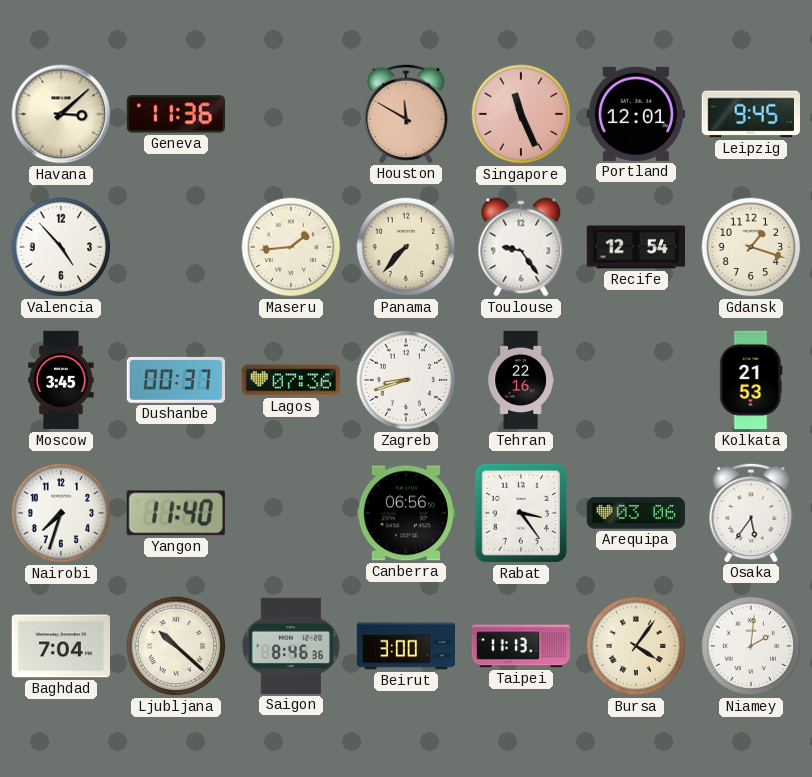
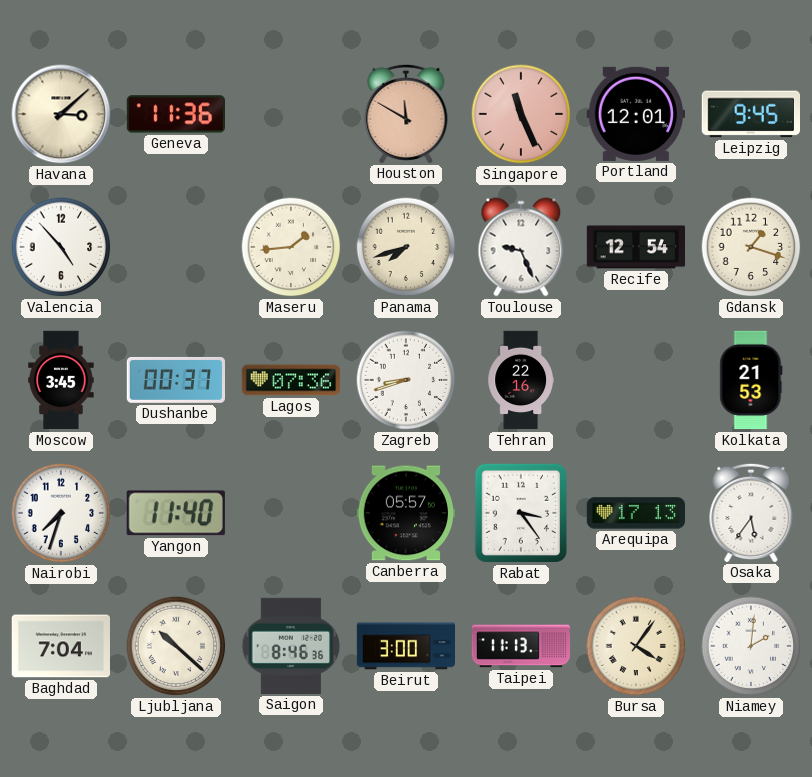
Panama: 7:37 -> 7:42 (406, 247)
Toulouse: 9:24 -> 9:26 (521, 247)
Canberra: 06:56 -> 05:57 (405, 513)
Arequipa: 03:06 -> 17:13 (636, 513)
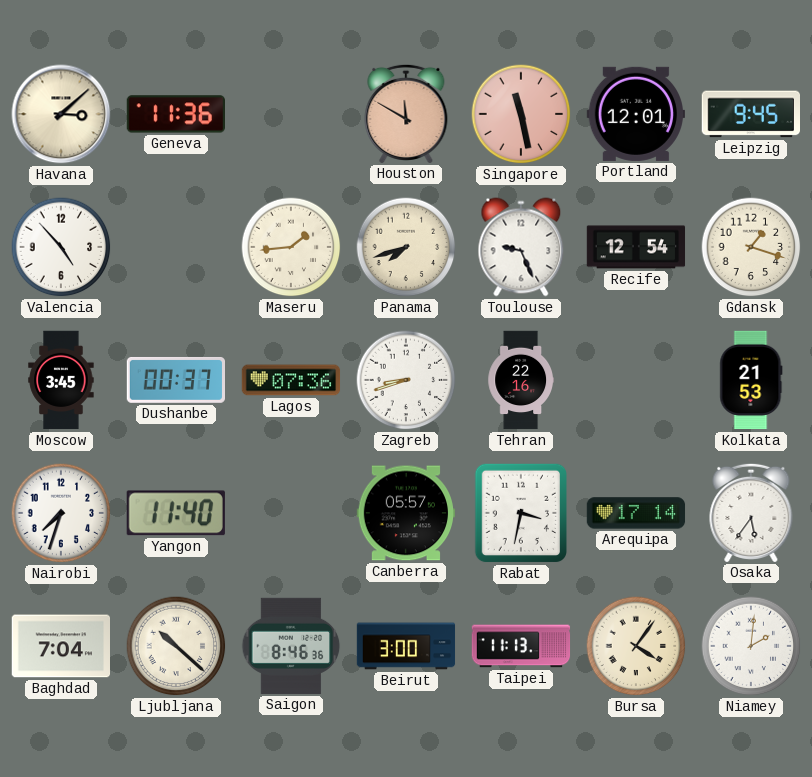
Singapore: 11:26 -> 11:28 (521, 114)
Rabat: 3:24 -> 3:32 (521, 513)
Arequipa: 17:13 -> 17:14 (636, 513)
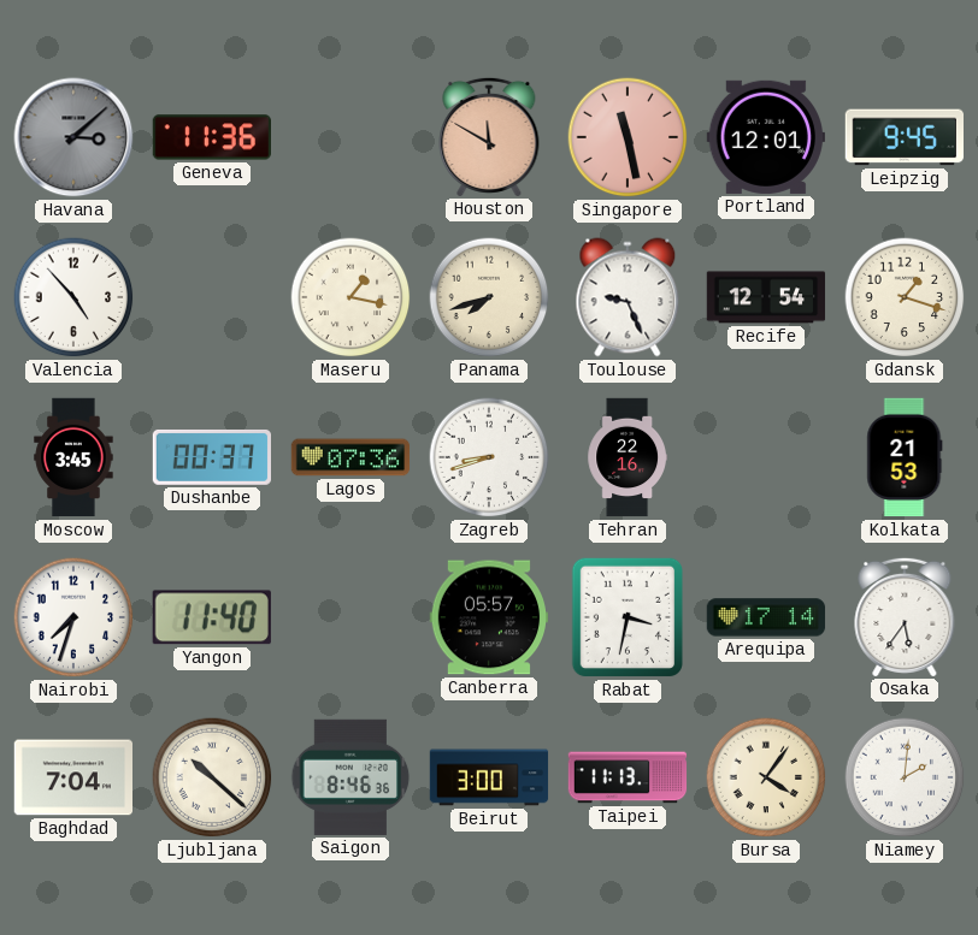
Havana dial: cream -> grey (73, 137)
Maseru: 1:44 -> 1:17 (350, 297)
